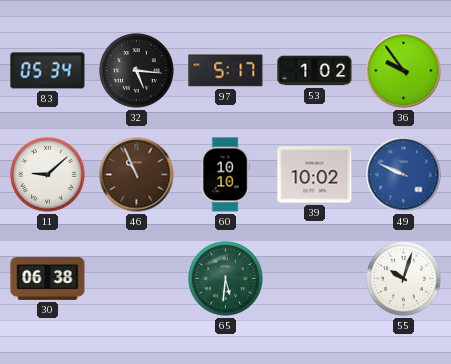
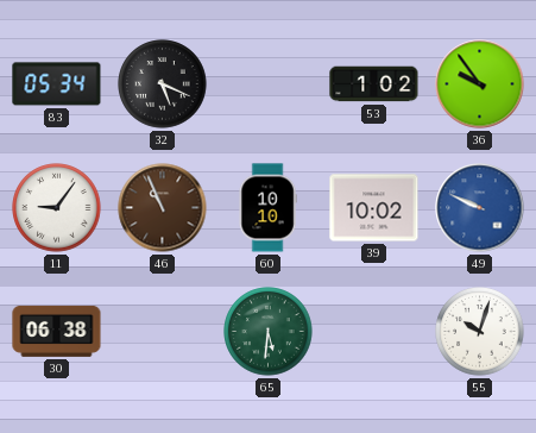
32: 5:16 -> 5:19 (163, 84)
97: 5:17 -> none (226, 71)
11: 9:08 -> 9:06 (57, 208)
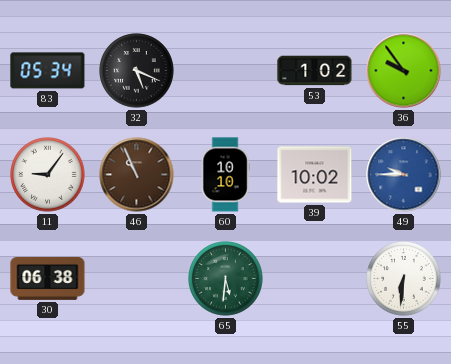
49: 9:49 -> 9:45 (404, 175)
55: 10:03 -> 6:31 (404, 279)
